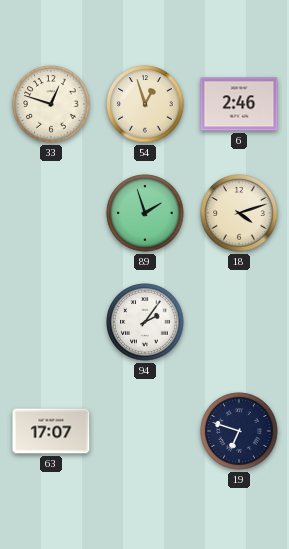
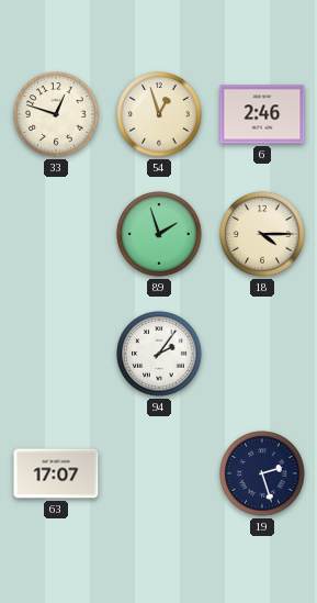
18: 4:12 -> 4:15 (262, 234)
19: 6:48 -> 2:27 (262, 473)
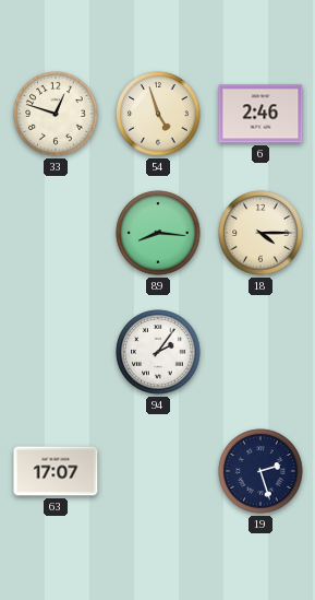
54: 12:57 -> 4:57 (158, 114)
89: 1:57 -> 8:16 (158, 233)
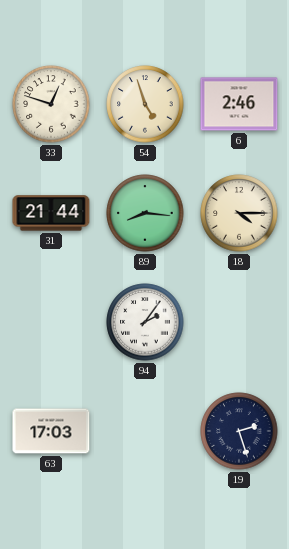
31: none -> 21:44 (51, 213)
63: 17:07 -> 17:03 (51, 431)
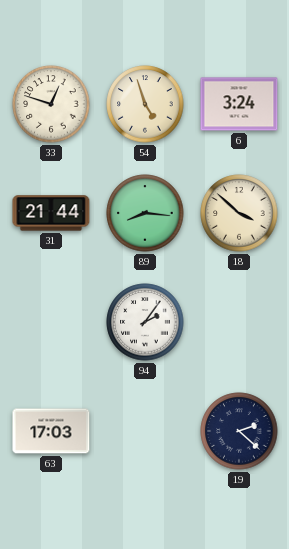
6: 2:46 -> 3:24 (239, 104)
18: 4:15 -> 3:52 (239, 213)
19: 2:27 -> 2:22 (239, 431)
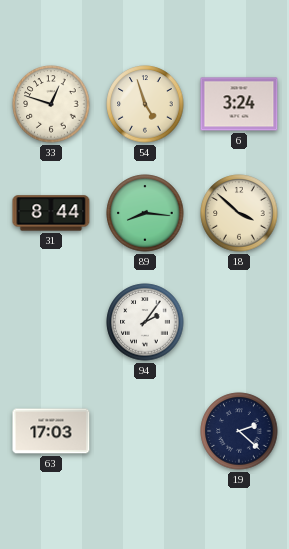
31: 21:44 -> 8:44 (51, 213)
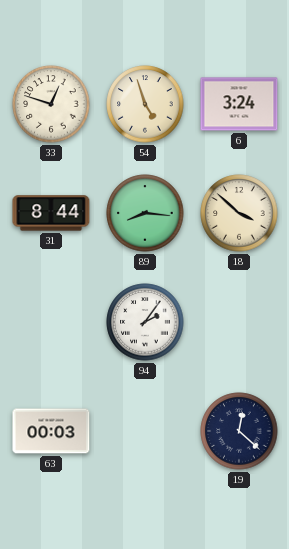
63: 17:03 -> 00:03 (51, 431)
19: 2:22 -> 12:22 (239, 431)
